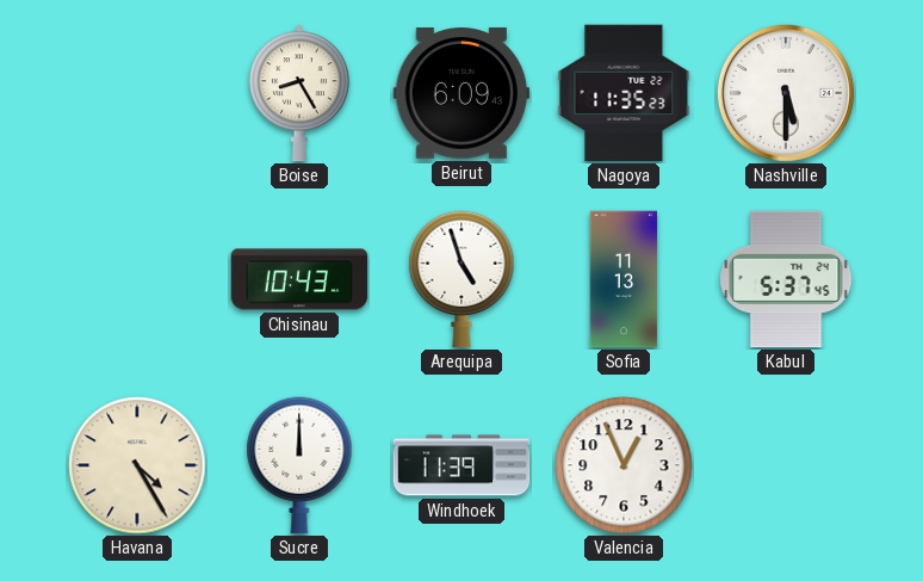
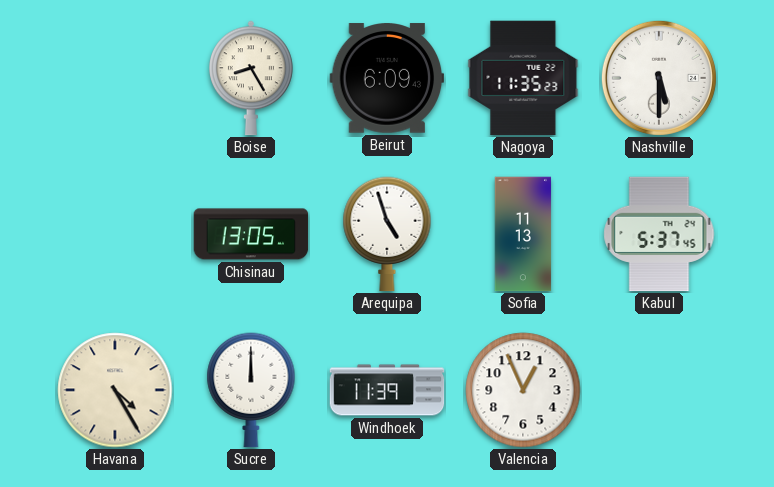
Chisinau: 10:43 -> 13:05 (251, 234)
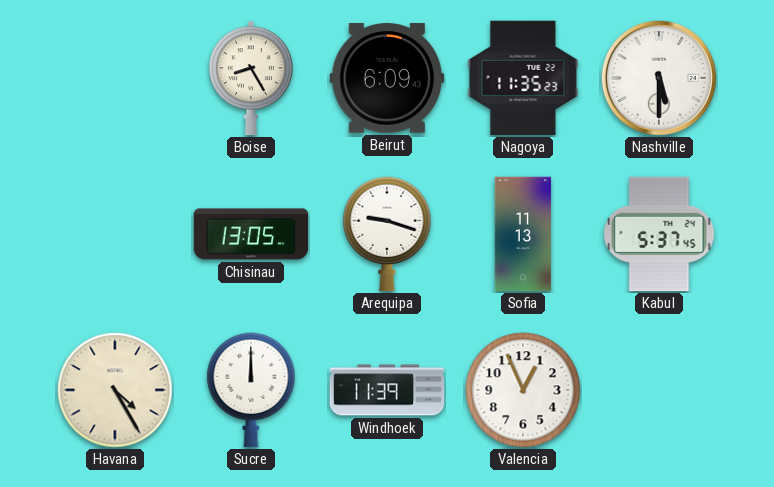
Arequipa: 4:57 -> 9:18 (387, 234)
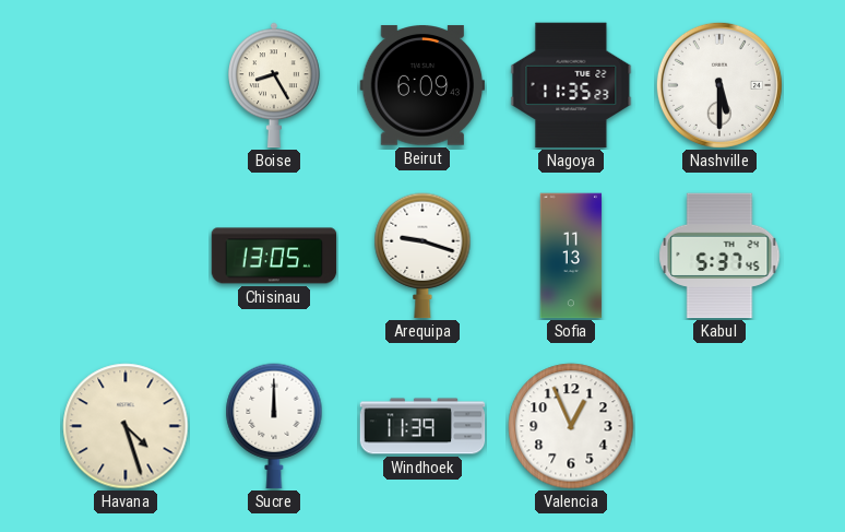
Havana: 4:25 -> 4:27 (126, 426)
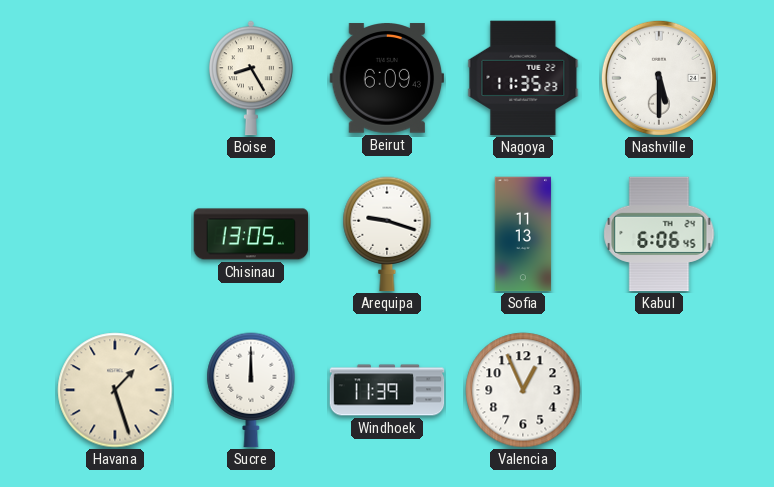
Kabul: 5:37 -> 6:06 (659, 234)
Havana: 4:27 -> 1:27 (115, 390)
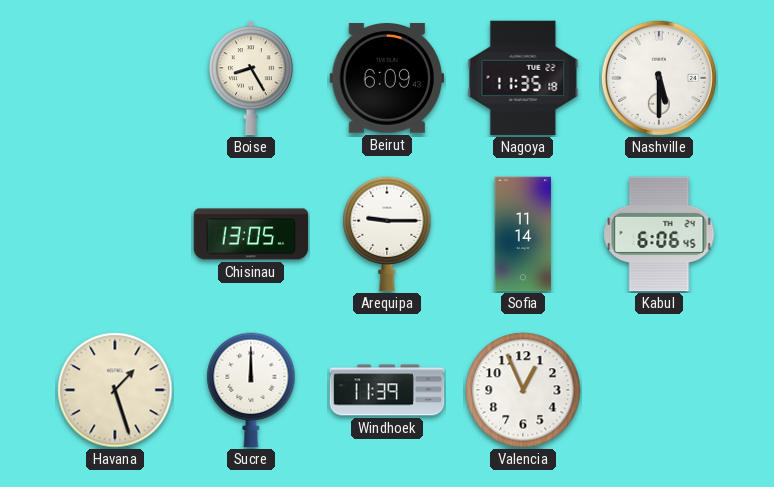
Nagoya: 11:35:23 -> 11:35:18 (523, 78)
Arequipa: 9:18 -> 9:15 (387, 234)
Sofia: 11:13 -> 11:14 (523, 234)
